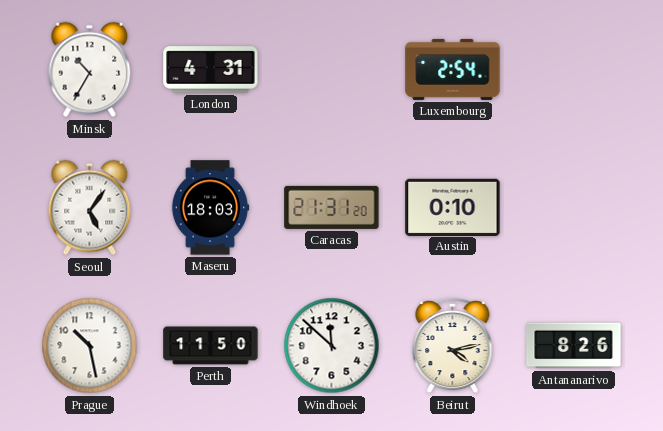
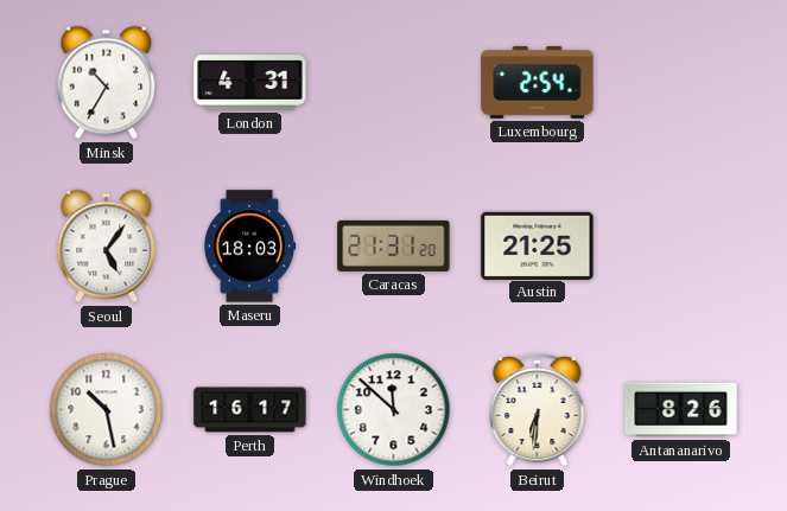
Austin: 0:10 -> 21:25 (538, 245)
Perth: 11:50 -> 16:17 (250, 410)
Beirut: 4:13 -> 6:31 (538, 410)
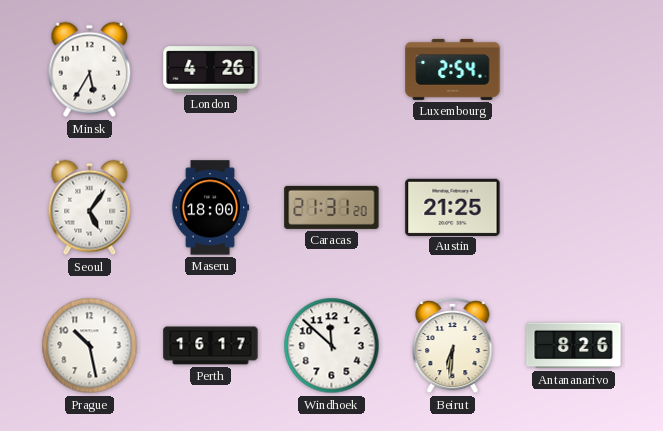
Minsk: 10:35 -> 5:35 (90, 70)
London: 4:31 -> 4:26 (211, 70)
Maseru: 18:03 -> 18:00 (210, 208)
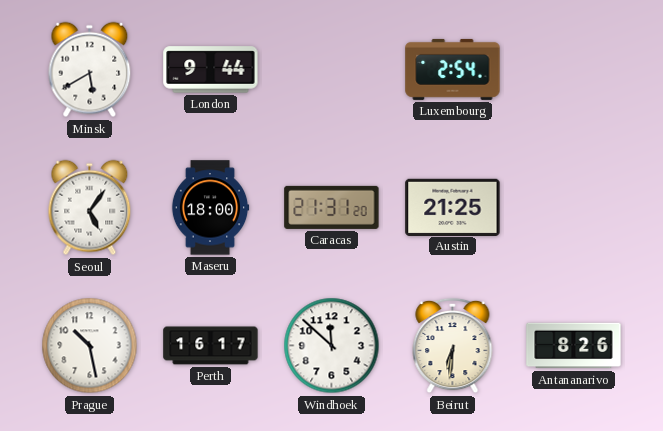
Minsk: 5:35 -> 5:40 (90, 70)
London: 4:26 -> 9:44 (211, 70)
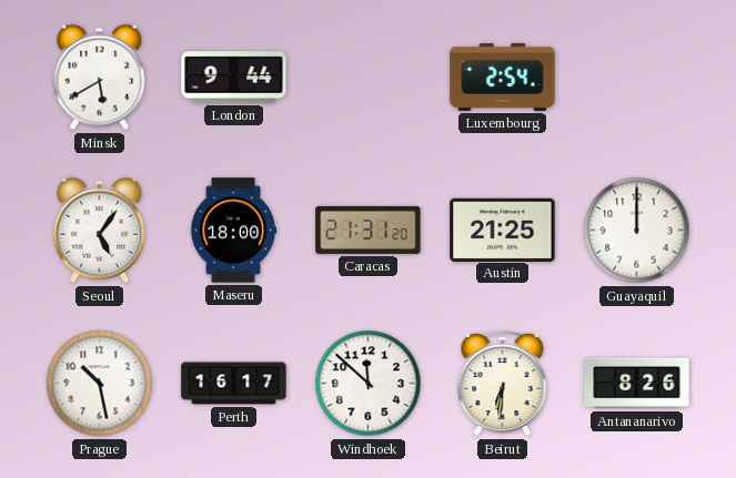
Guayaquil: none -> 12:00 (637, 231)
